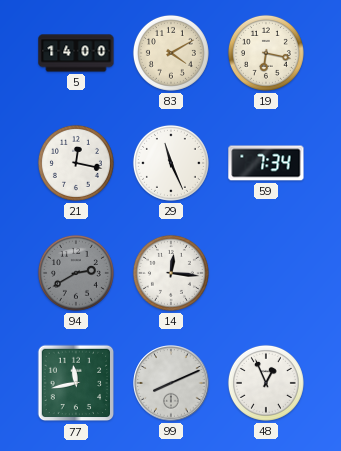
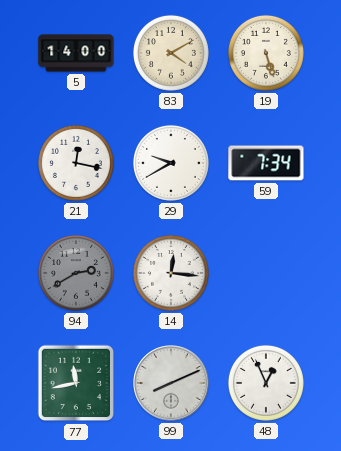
19: 6:17 -> 5:27 (266, 53)
29: 11:26 -> 9:40 (171, 163)
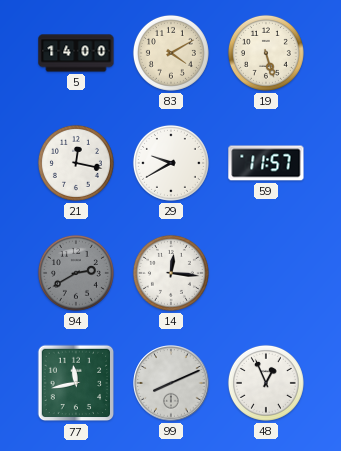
59: 7:34 -> 11:57 (266, 163)
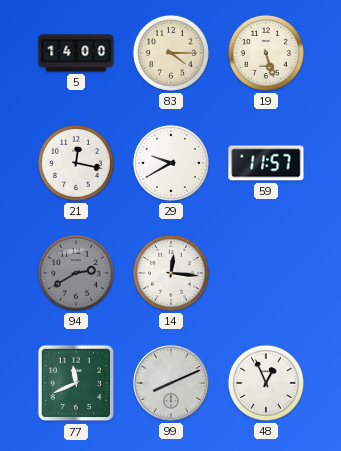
83: 4:10 -> 4:15 (171, 53)
77: 11:43 -> 11:41 (76, 383)
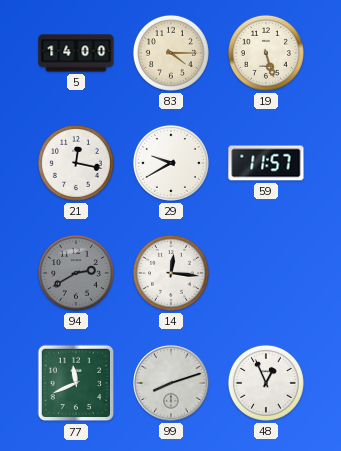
99: 8:11 -> 8:12 (171, 383)
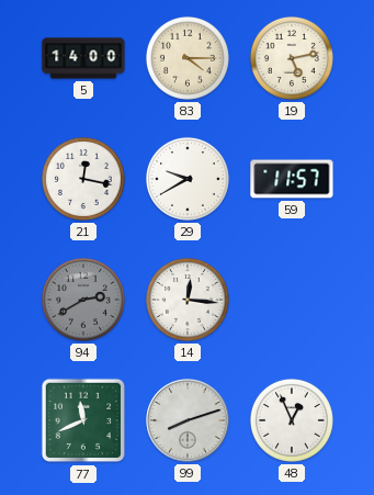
19: 5:27 -> 5:13 (292, 58)
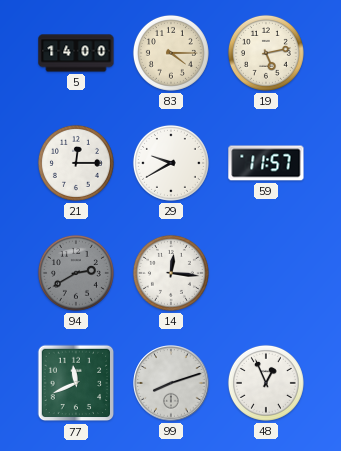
21: 12:17 -> 12:15 (76, 163)
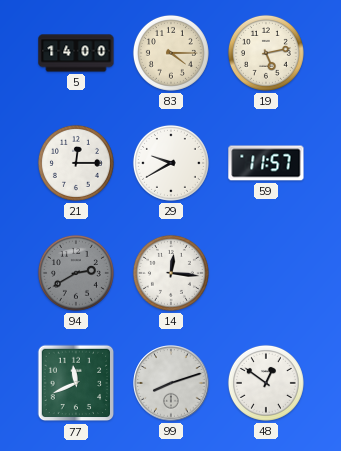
48: 12:56 -> 12:51 (266, 383)
